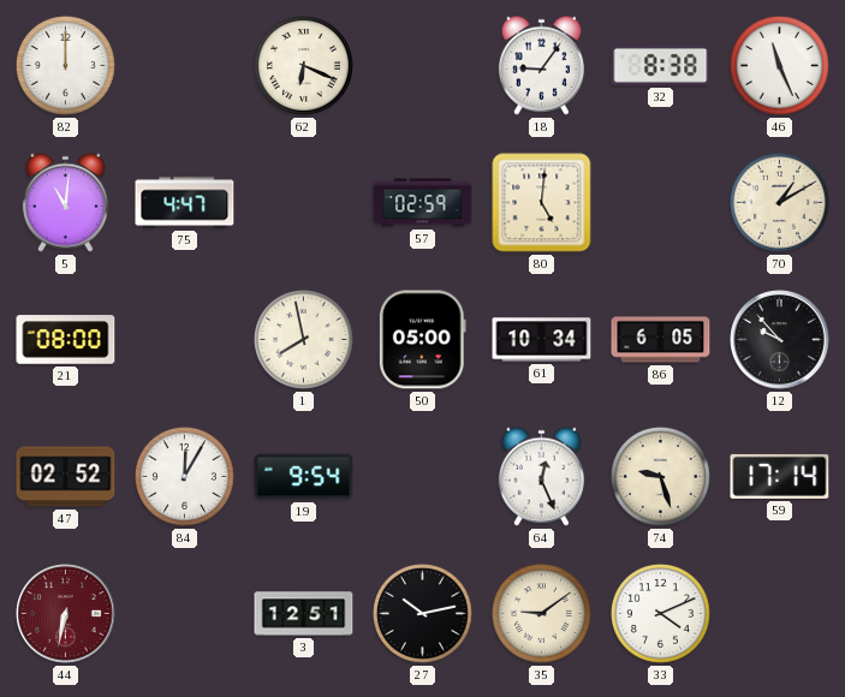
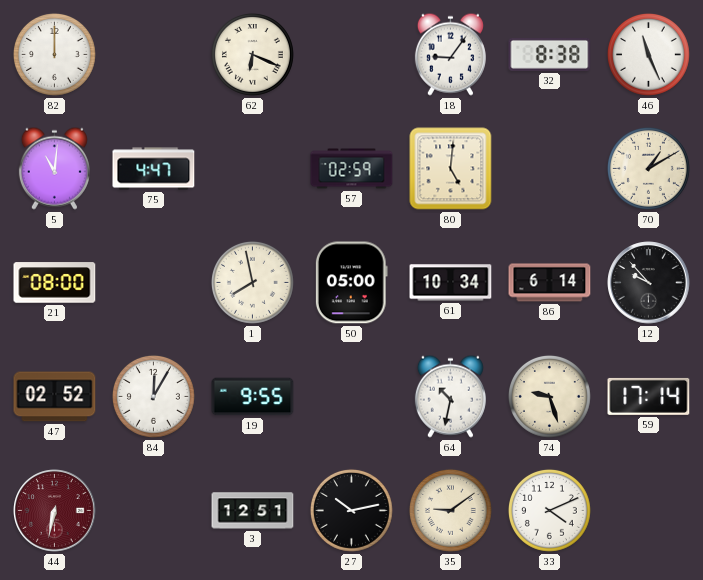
86: 6:05 -> 6:14 (550, 283)
19: 9:54 -> 9:55 (253, 397)
64: 12:26 -> 10:32 (450, 396)
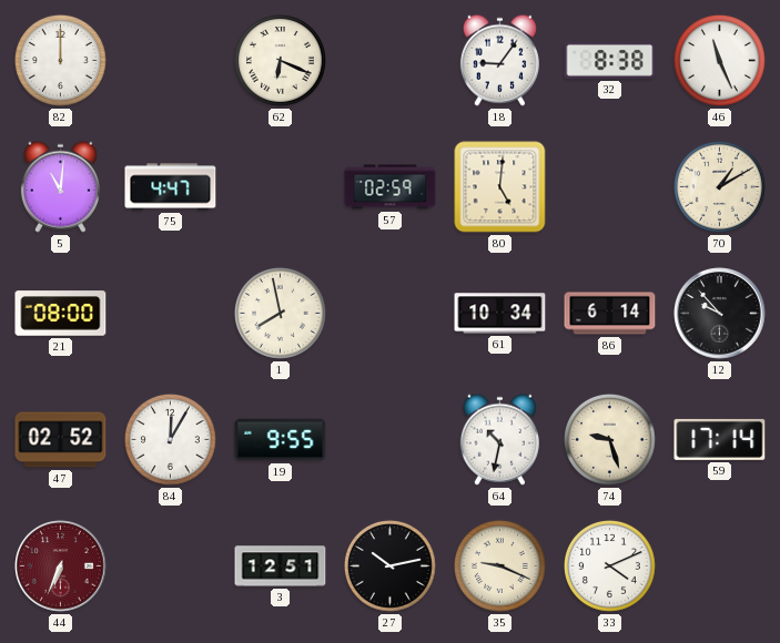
50: 05:00 -> none (351, 283)
44: 6:32 -> 6:34 (61, 567)
35: 9:09 -> 9:19 (499, 565)
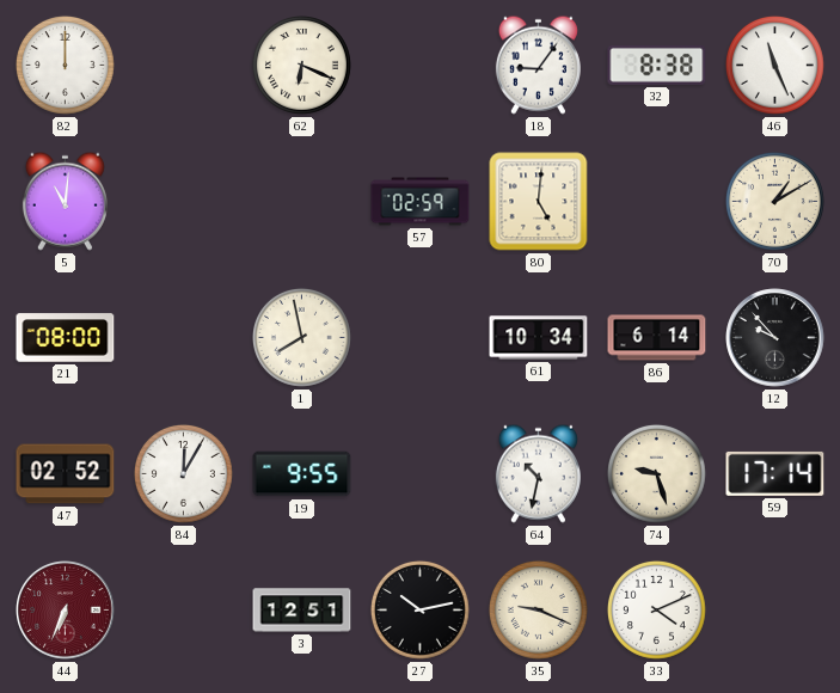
75: 4:47 -> none (171, 187)
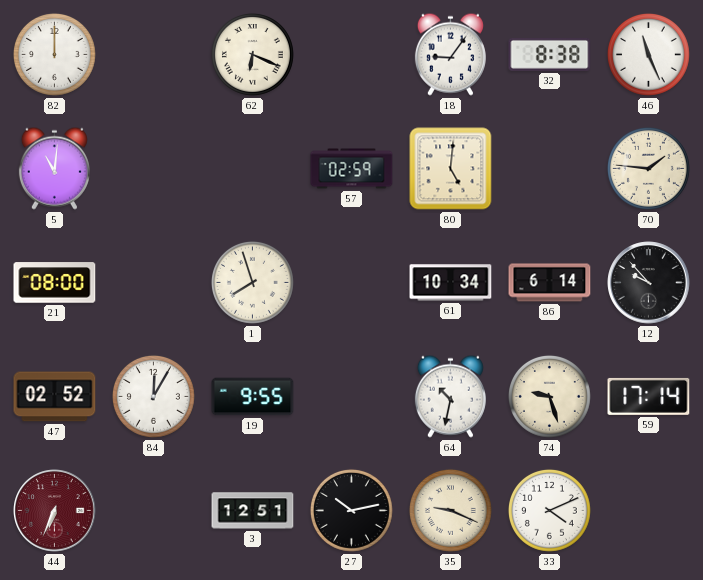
70: 1:10 -> 1:46 (648, 168)
1: 7:58 -> 7:57 (252, 282)
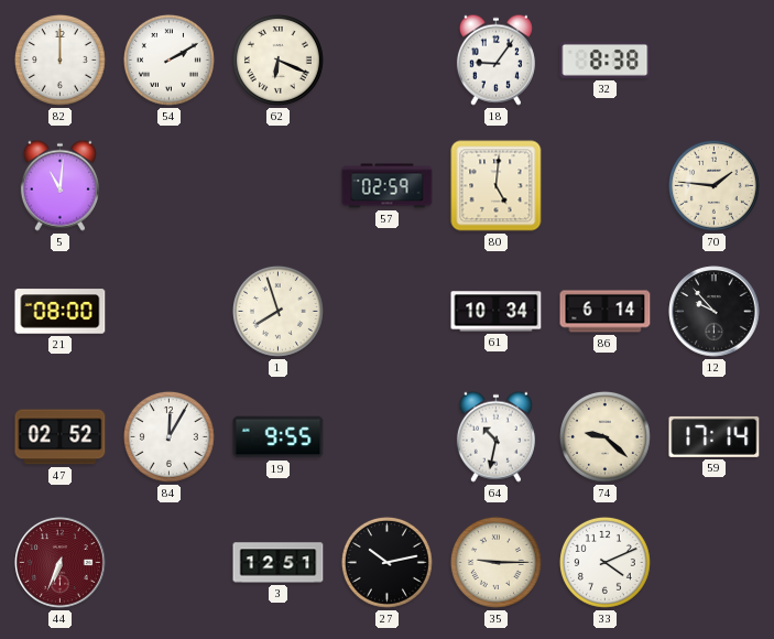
54: none -> 2:10 (168, 59)
46: 11:26 -> none (648, 54)
74: 9:27 -> 9:22 (604, 436)
35: 9:19 -> 9:15 (495, 562)
